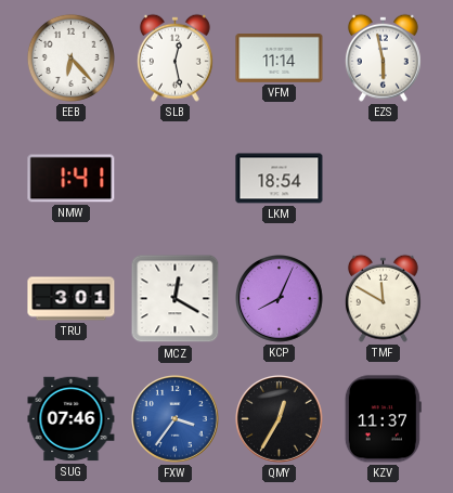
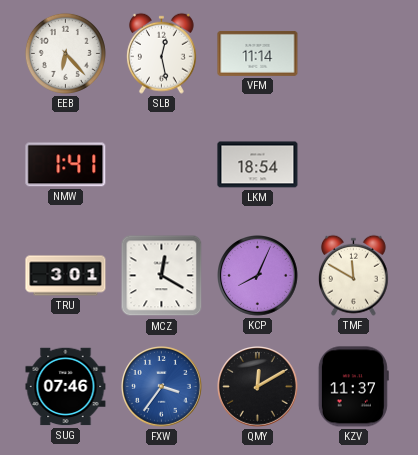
EZS: 5:58 -> none (383, 57)
QMY: 12:35 -> 12:10 (258, 387)
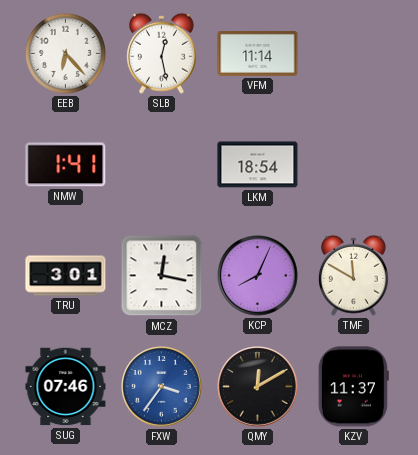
MCZ: 12:20 -> 12:17 (162, 276)
